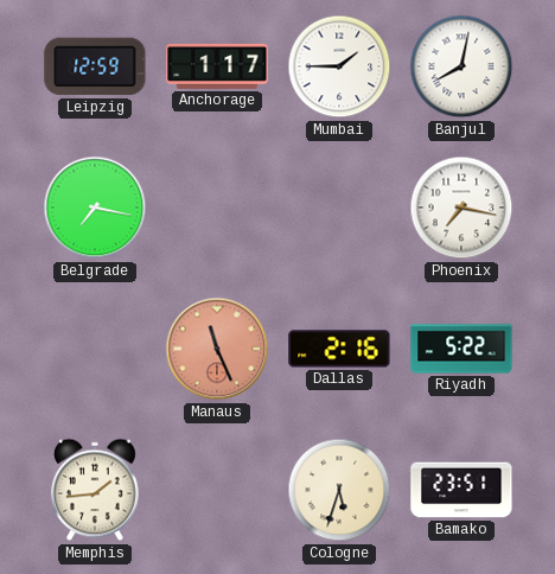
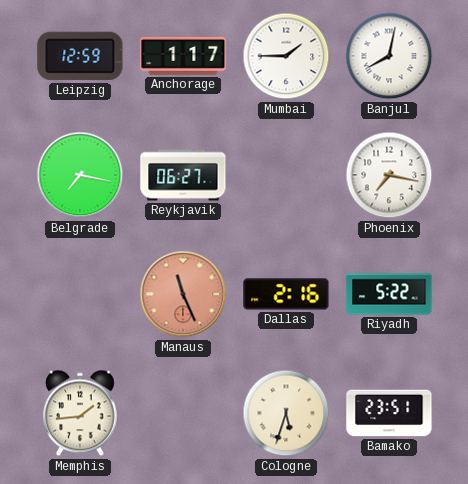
Reykjavik: none -> 06:27 (183, 175)
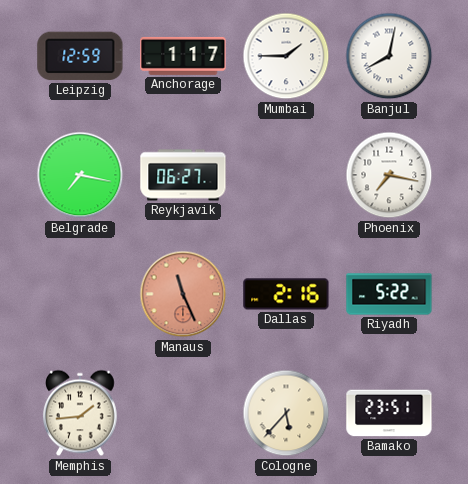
Cologne: 5:33 -> 5:37 (286, 413)
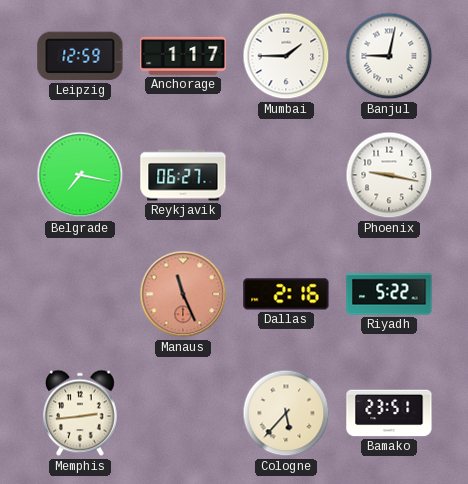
Banjul: 8:02 -> 9:02 (389, 56)
Phoenix: 7:17 -> 9:17 (389, 175)
Memphis: 1:44 -> 2:44 (81, 413)
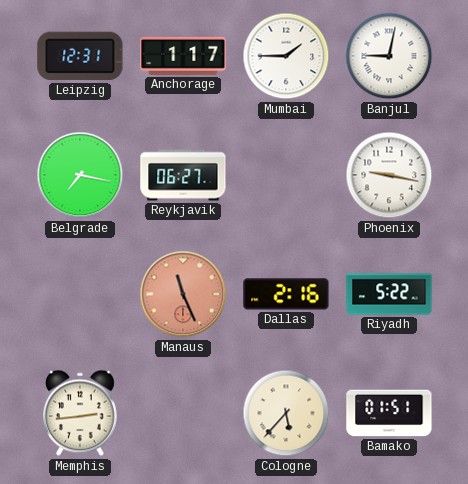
Leipzig: 12:59 -> 12:31 (80, 56)
Bamako: 23:51 -> 01:51 (389, 413)
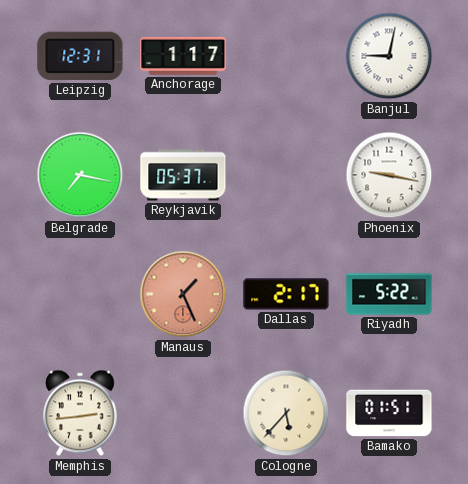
Mumbai: 1:45 -> none (286, 56)
Reykjavik: 06:27 -> 05:37 (183, 175)
Manaus: 11:26 -> 1:26 (183, 294)
Dallas: 2:16 -> 2:17 (286, 294)
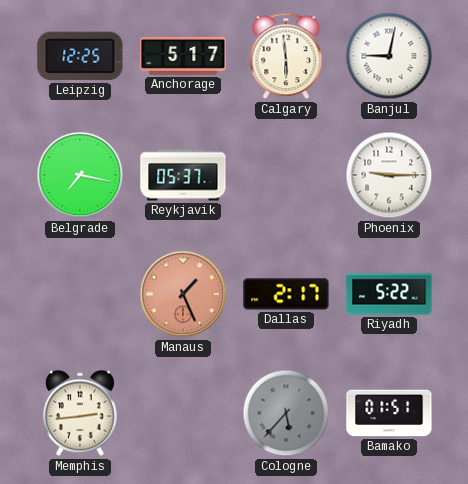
Leipzig: 12:31 -> 12:25 (80, 56)
Anchorage: 1:17 -> 5:17 (183, 56)
Calgary: none -> 5:59 (286, 56)
Phoenix: 9:17 -> 9:15 (389, 175)
Cologne dial: cream -> grey (286, 413)
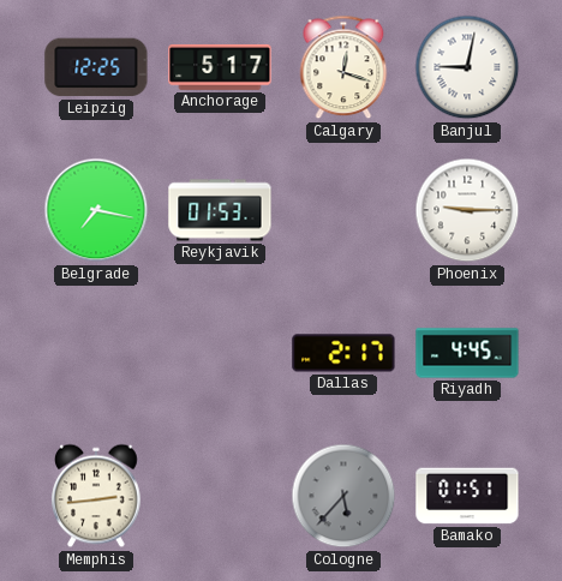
Calgary: 5:59 -> 12:18 (343, 67)
Reykjavik: 05:37 -> 01:53 (220, 210)
Manaus: 1:26 -> none (183, 294)
Riyadh: 5:22 -> 4:45 (467, 353)
